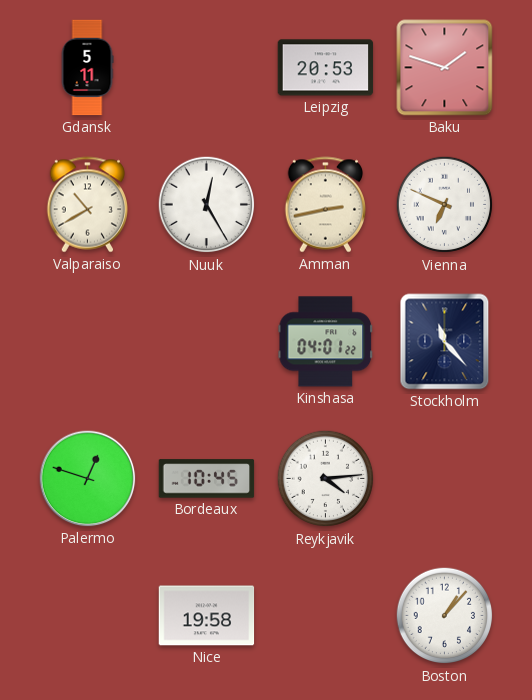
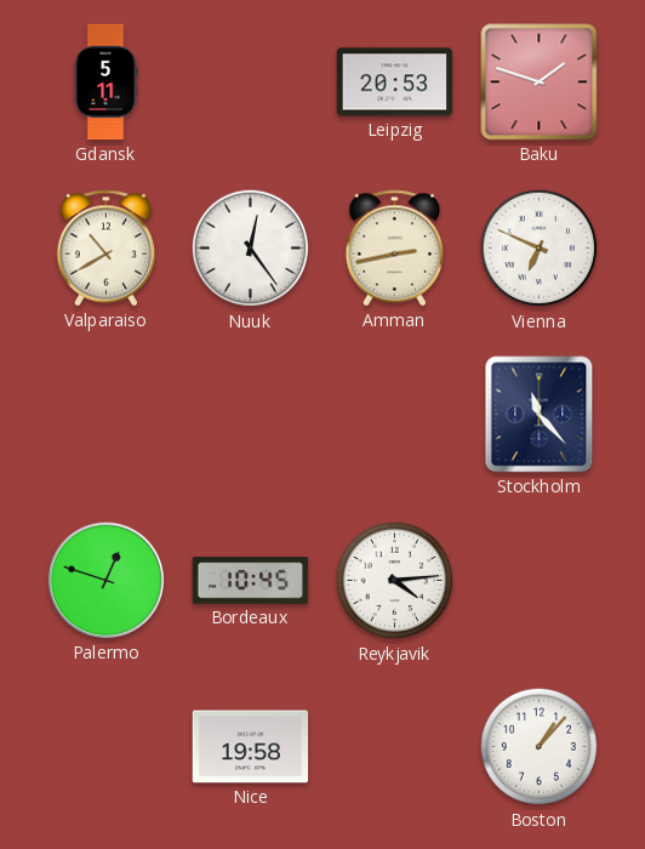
Nuuk: 12:25 -> 12:24 (251, 249)
Kinshasa: 04:01 -> none (326, 342)
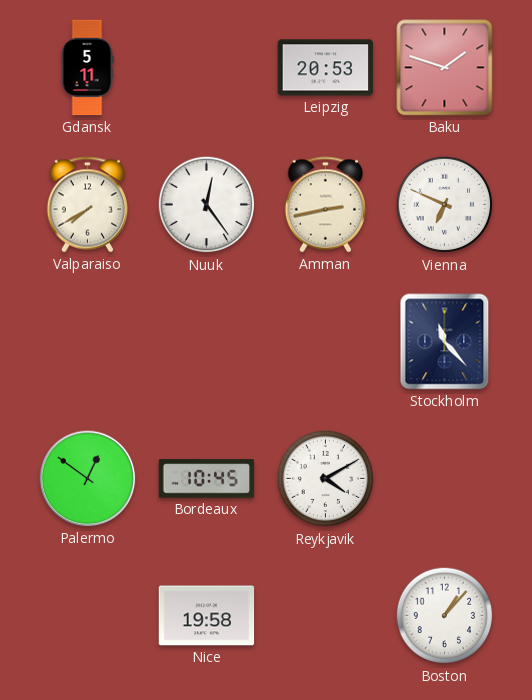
Valparaiso: 10:40 -> 7:40 (88, 205)
Palermo: 12:48 -> 12:51 (88, 479)
Reykjavik: 4:14 -> 4:10 (326, 479)
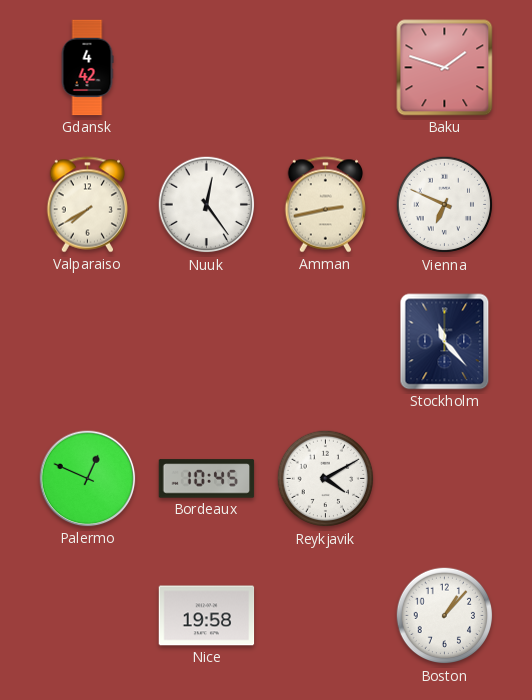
Gdansk: 5:11 -> 4:42 (87, 68)
Leipzig: 20:53 -> none (326, 68)
Palermo: 12:51 -> 12:49 (88, 479)
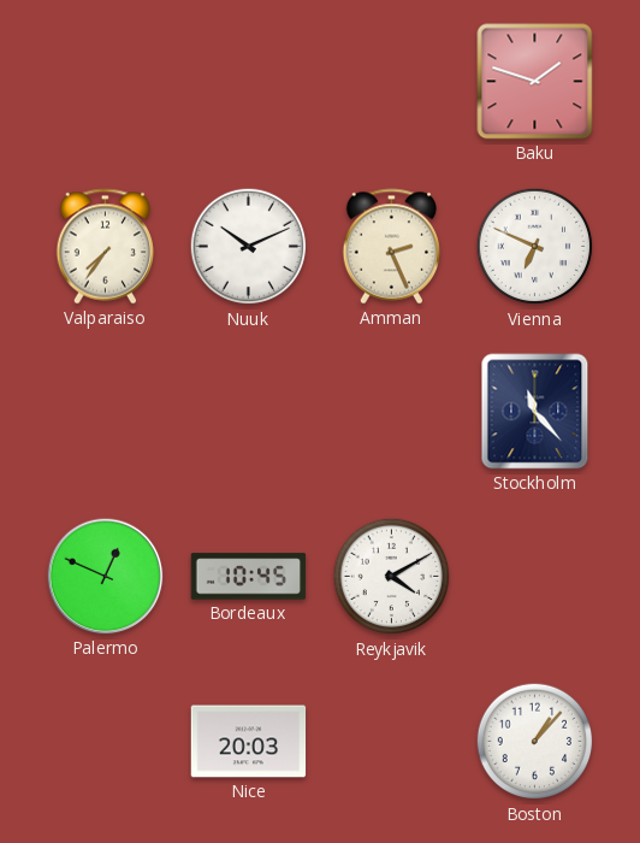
Gdansk: 4:42 -> none (87, 68)
Valparaiso: 7:40 -> 7:36 (106, 247)
Nuuk: 12:24 -> 10:11 (249, 247)
Amman: 2:43 -> 2:26 (392, 247)
Nice: 19:58 -> 20:03 (249, 742)
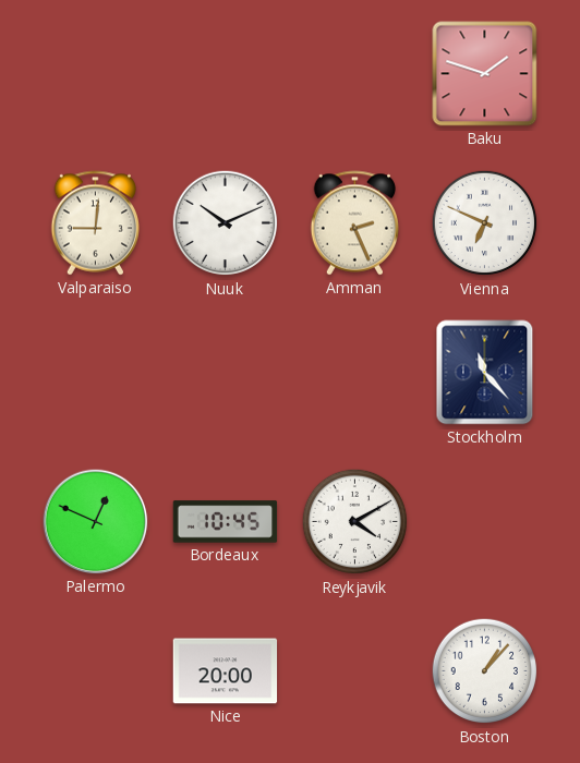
Valparaiso: 7:36 -> 9:01 (96, 223)
Nice: 20:03 -> 20:00 (226, 671)
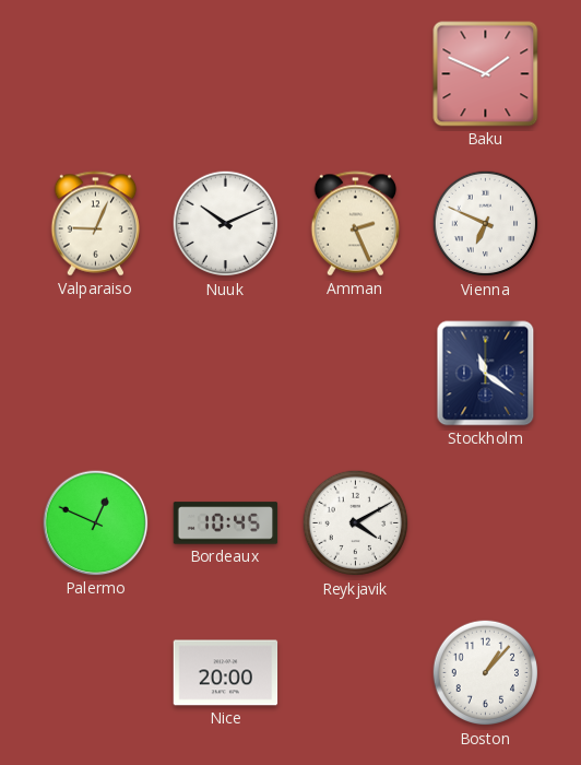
Baku: 1:48 -> 1:49 (486, 74)
Valparaiso: 9:01 -> 9:04 (96, 224)
Stockholm: 11:23 -> 11:21 (486, 374)
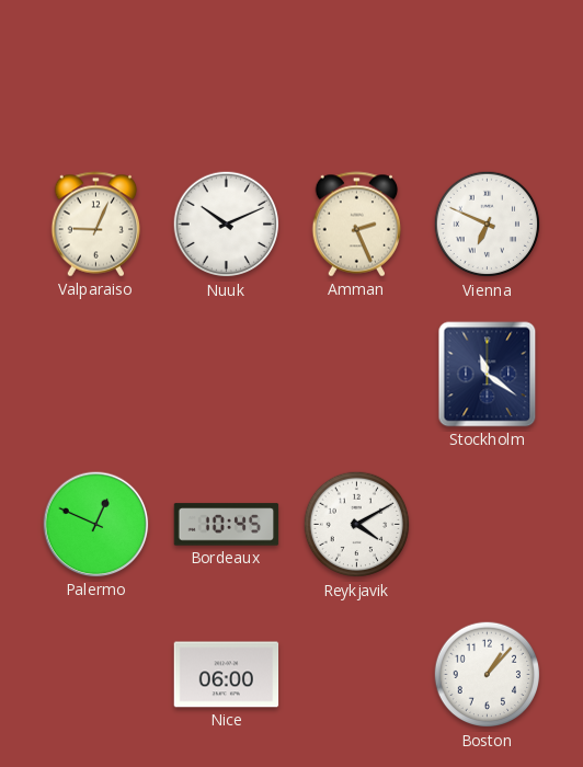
Baku: 1:49 -> none (486, 74)
Nice: 20:00 -> 06:00 (227, 675)
